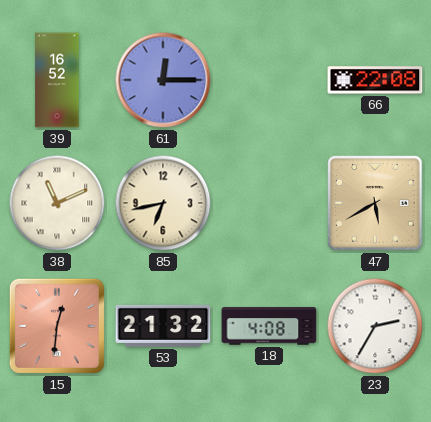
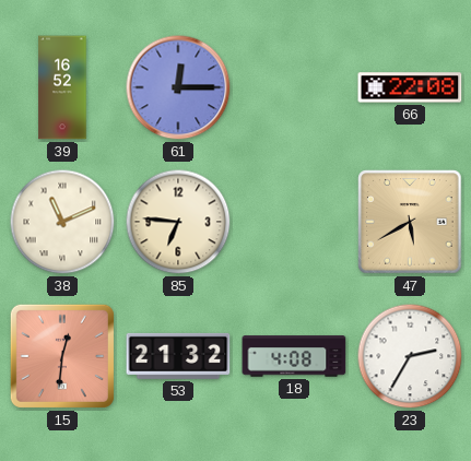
85: 6:43 -> 6:46 (178, 222)
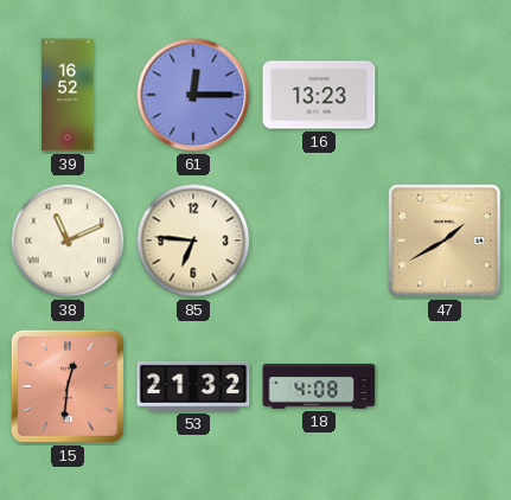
16: none -> 13:23 (319, 95)
66: 22:08 -> none (410, 87)
47: 5:40 -> 1:40 (445, 241)
23: 2:35 -> none (410, 356)
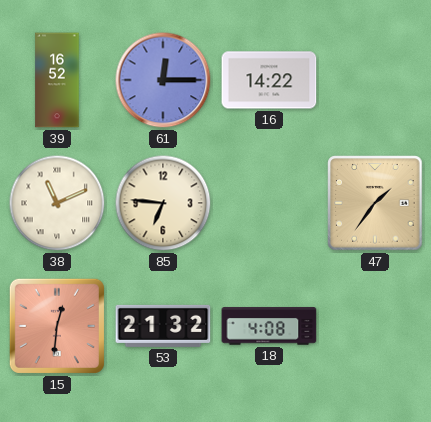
16: 13:23 -> 14:22 (269, 80)
47: 1:40 -> 1:36 (375, 203)
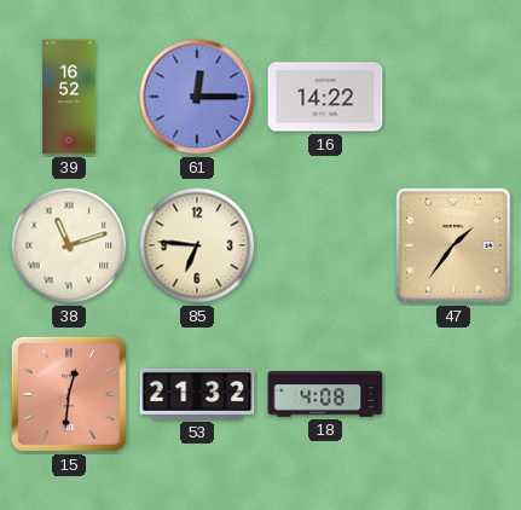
38: 11:11 -> 11:12 (69, 245)
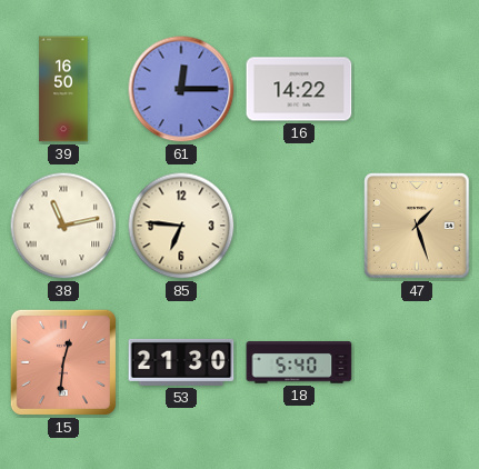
39: 16:52 -> 16:50 (63, 89)
38: 11:12 -> 11:13 (63, 226)
47: 1:36 -> 1:27 (417, 226)
53: 21:32 -> 21:30 (181, 362)
18: 4:08 -> 5:40 (299, 362)
